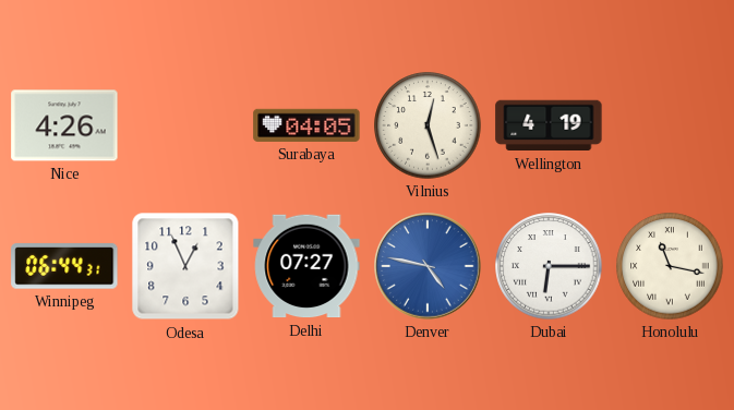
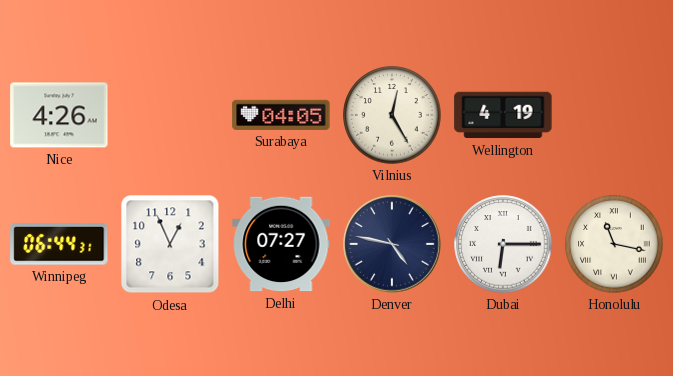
Vilnius: 12:27 -> 12:25 (392, 115)
Denver dial: blue -> navy (393, 245)
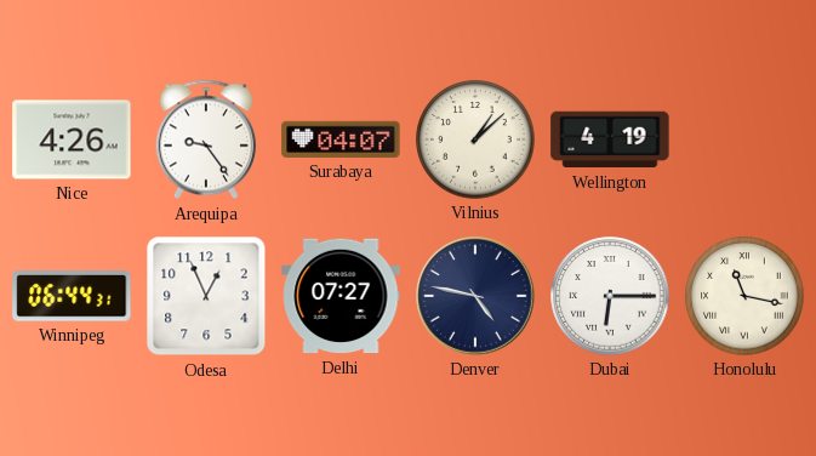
Arequipa: none -> 9:24 (206, 139)
Surabaya: 04:05 -> 04:07 (341, 139)
Vilnius: 12:25 -> 1:08 (475, 139)
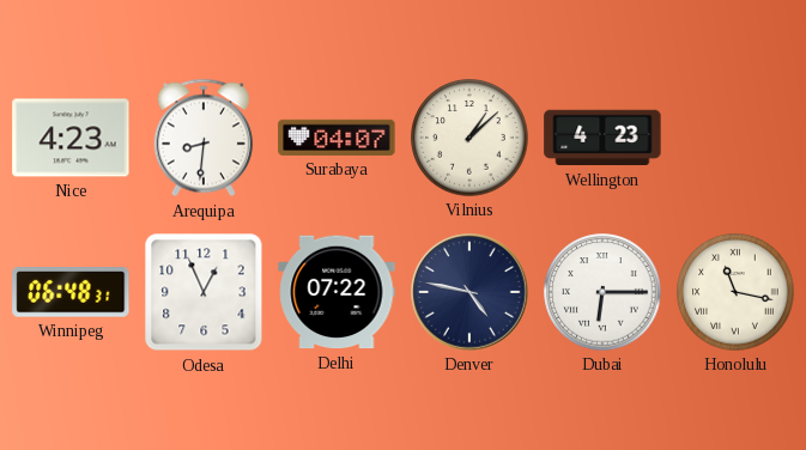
Nice: 4:26 -> 4:23 (71, 138)
Arequipa: 9:24 -> 8:31 (204, 138)
Wellington: 4:19 -> 4:23 (602, 138)
Winnipeg: 06:44 -> 06:48 (71, 292)
Delhi: 07:27 -> 07:22 (337, 292)
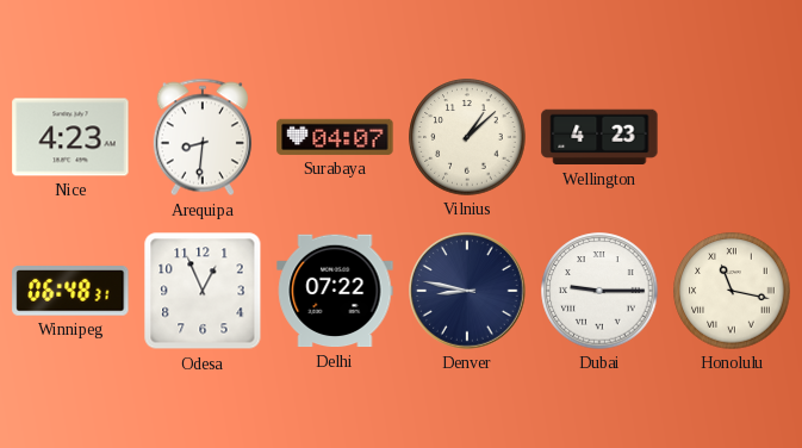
Denver: 4:47 -> 8:47 (468, 292)
Dubai: 6:15 -> 9:15 (599, 291)
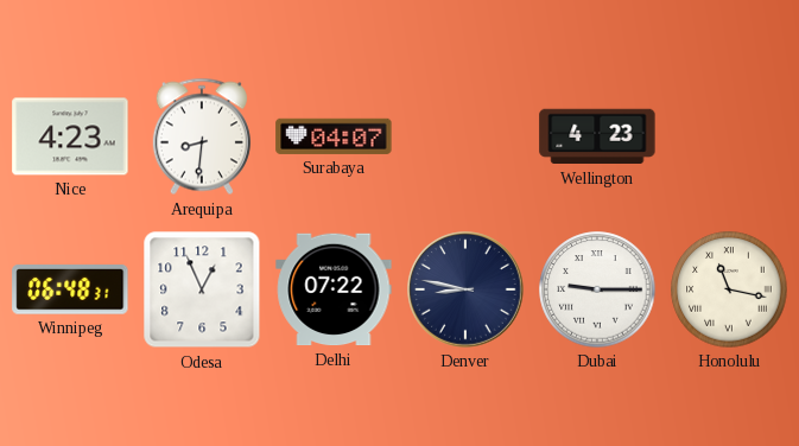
Vilnius: 1:08 -> none (467, 137)
